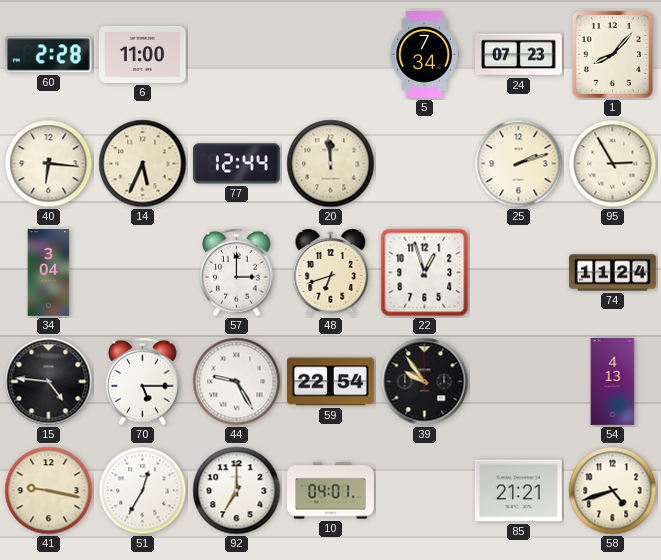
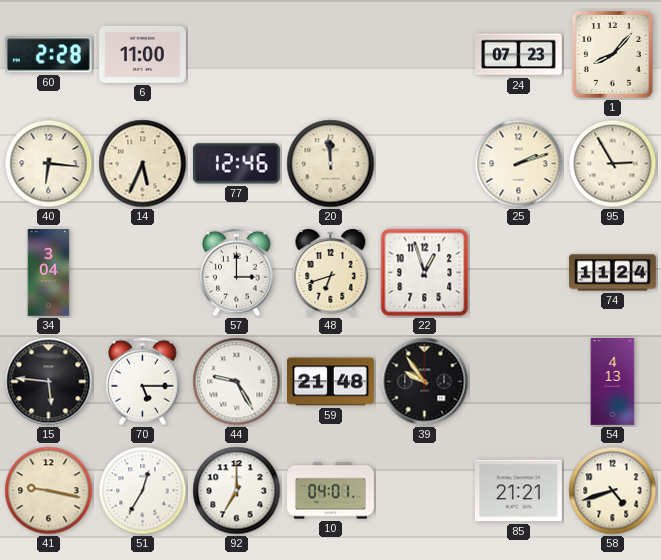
5: 7:34 -> none (424, 55)
77: 12:44 -> 12:46 (236, 164)
15: 4:46 -> 5:46 (49, 382)
59: 22:54 -> 21:48 (330, 382)
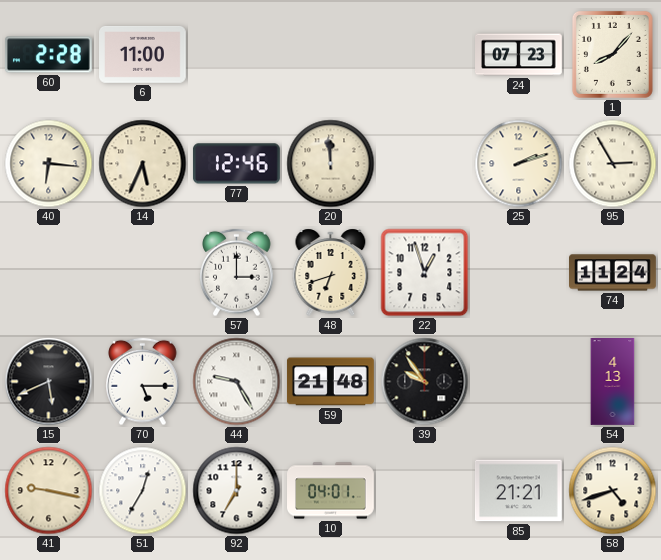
34: 3:04 -> none (49, 273)
15: 5:46 -> 5:41 (49, 382)
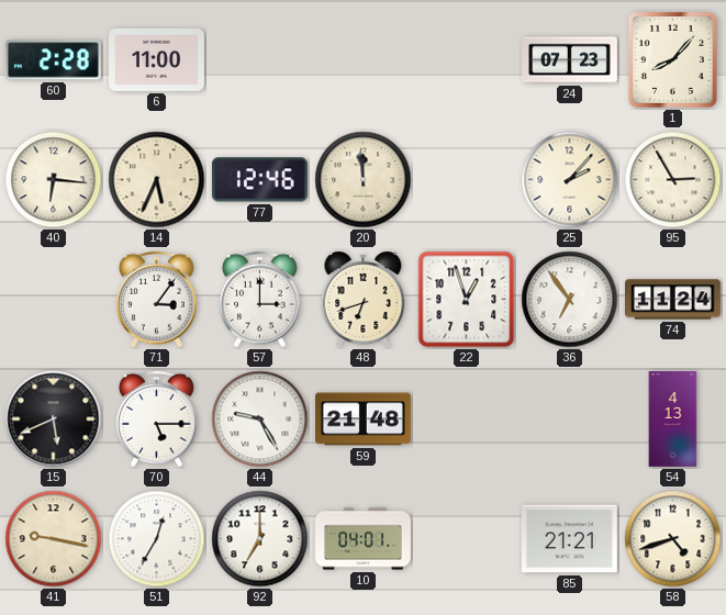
25: 2:12 -> 2:07 (570, 180)
71: none -> 3:06 (157, 300)
36: none -> 6:54 (570, 300)
39: 9:54 -> none (425, 382)
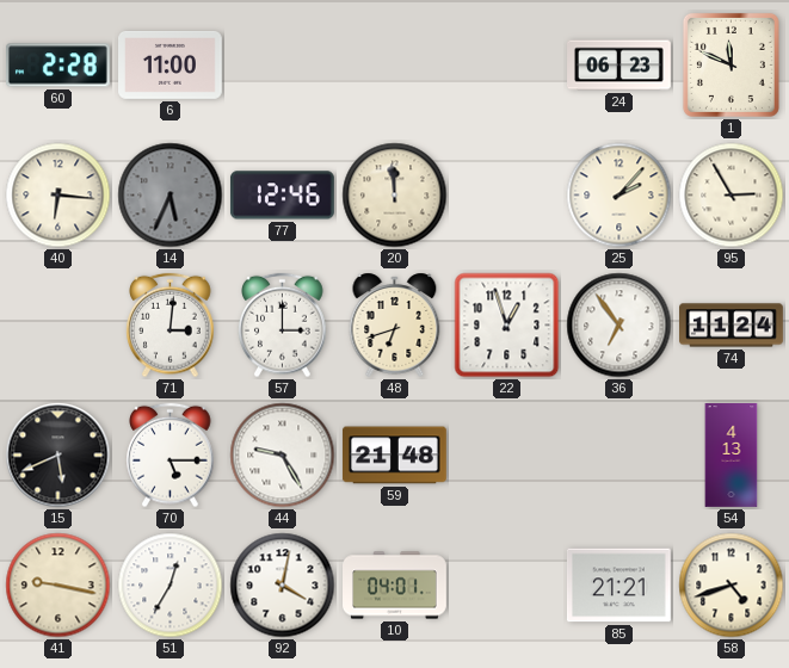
24: 07:23 -> 06:23 (620, 66)
1: 8:07 -> 11:49 (731, 64)
14 dial: cream -> grey (171, 196)
71: 3:06 -> 3:01 (171, 326)
92: 7:00 -> 4:02 (283, 586)
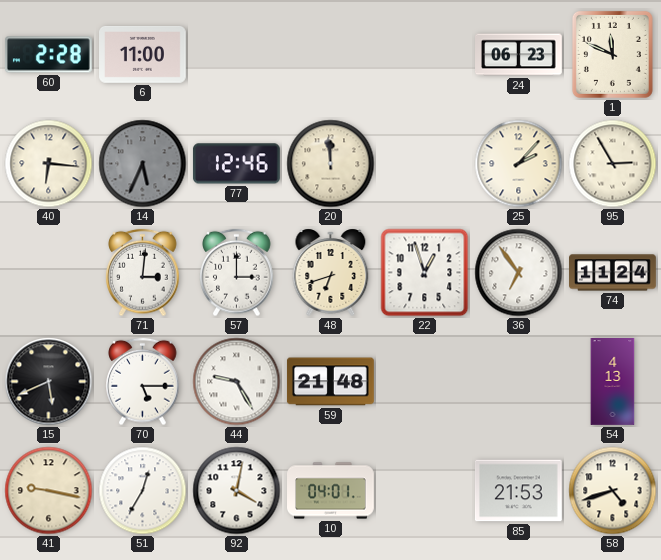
85: 21:21 -> 21:53 (518, 491)
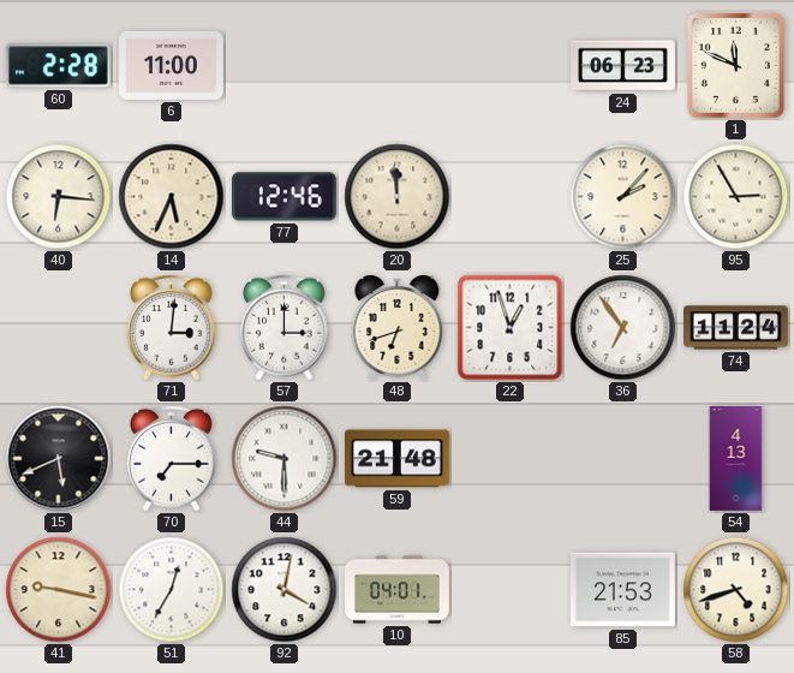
14 dial: grey -> cream (172, 197)
70: 5:15 -> 7:15 (172, 459)
44: 9:25 -> 9:30 (285, 459)
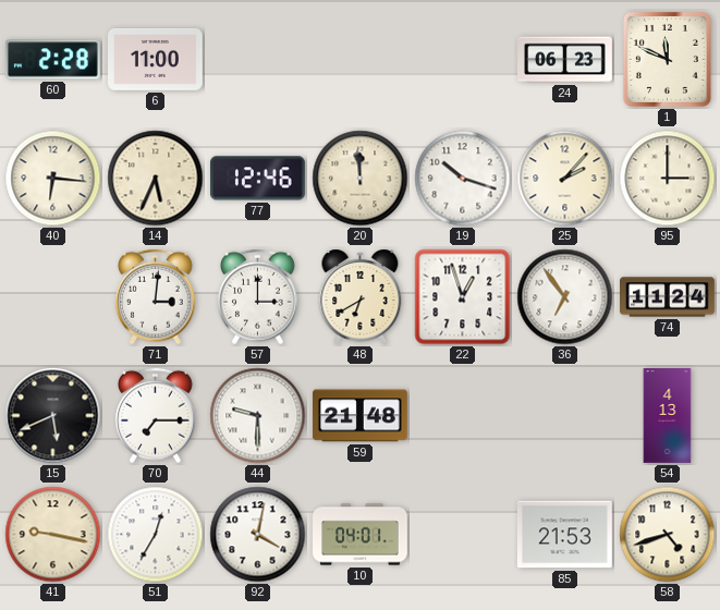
19: none -> 10:18 (463, 179)
95: 2:55 -> 3:00 (668, 179)
48: 6:42 -> 6:40 (361, 296)
